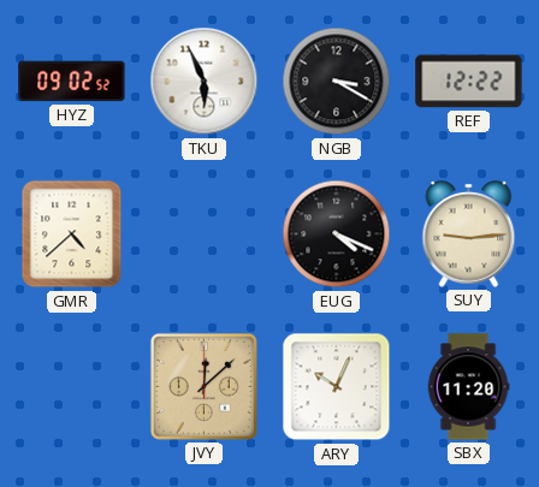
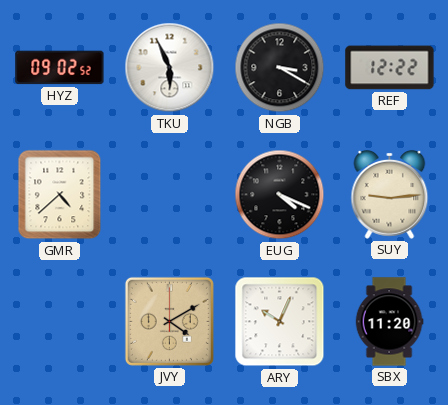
JVY: 12:08 -> 4:10 (169, 321)
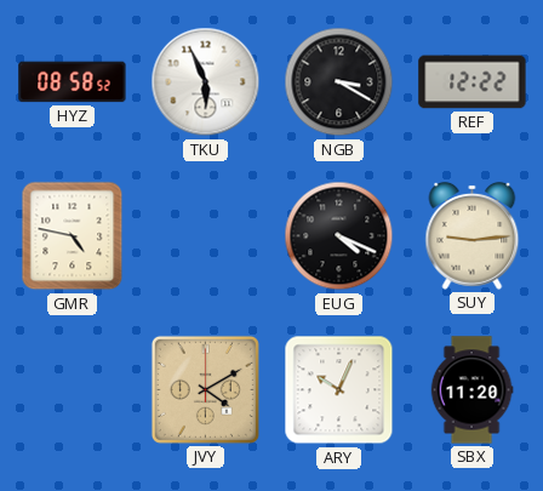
HYZ: 09:02 -> 08:58 (73, 82)
GMR: 4:38 -> 4:47 (73, 236)
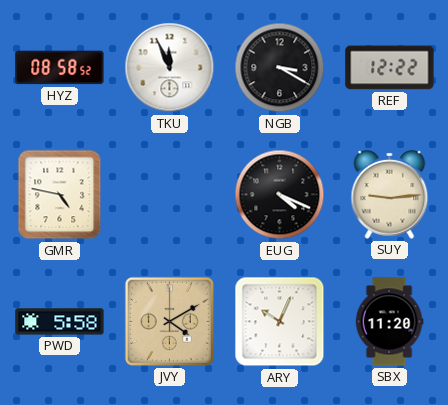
TKU: 5:56 -> 11:56 (170, 68)
PWD: none -> 5:58 (60, 322)
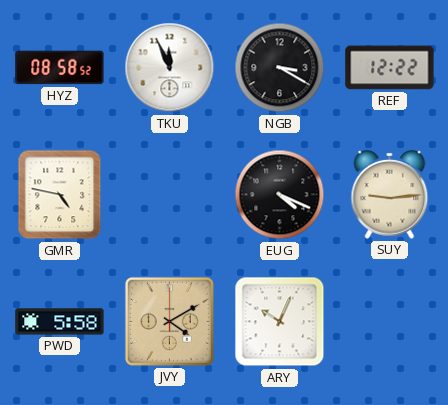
SBX: 11:20 -> none (389, 322)
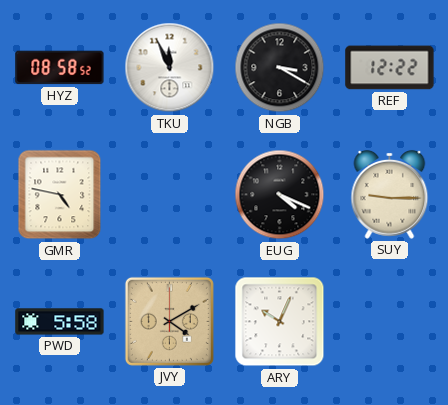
SUY: 9:14 -> 9:15 (390, 194)
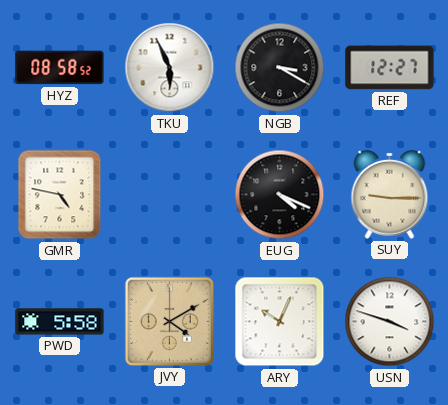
TKU: 11:56 -> 5:56 (170, 68)
REF: 12:22 -> 12:27 (390, 68)
USN: none -> 3:48 (390, 322)
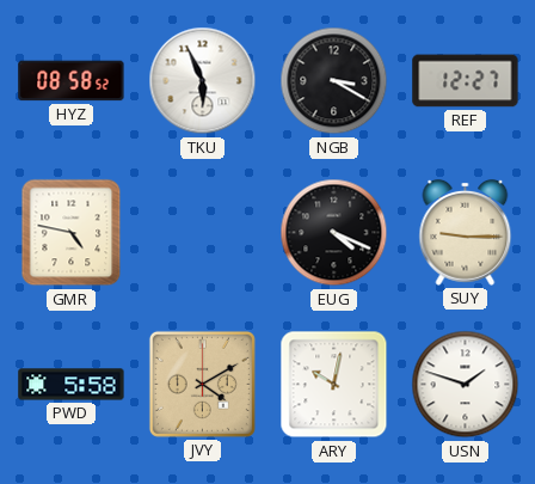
ARY: 10:04 -> 10:02 (334, 385)
USN: 3:48 -> 1:48 (466, 385)
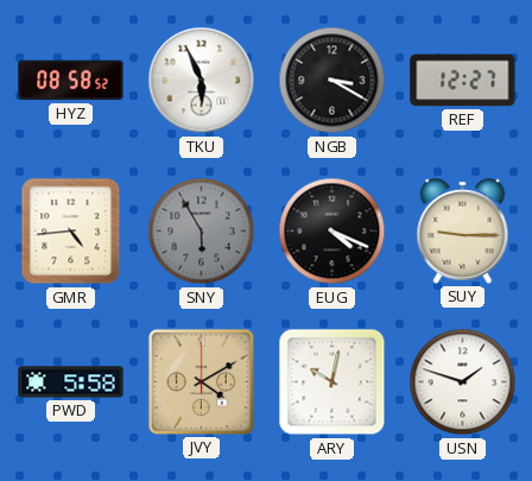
GMR: 4:47 -> 4:44 (71, 232)
SNY: none -> 5:55 (202, 232)
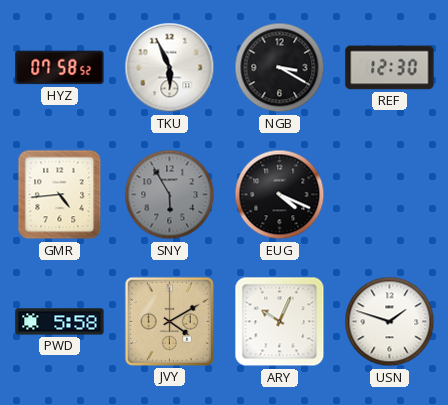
HYZ: 08:58 -> 07:58 (60, 68)
REF: 12:27 -> 12:30 (390, 68)
SUY: 9:15 -> none (463, 230)
ARY: 10:02 -> 10:04 (280, 322)
